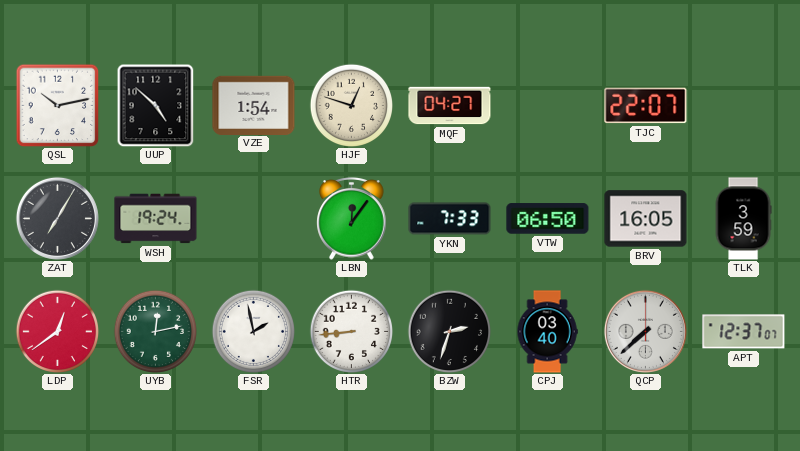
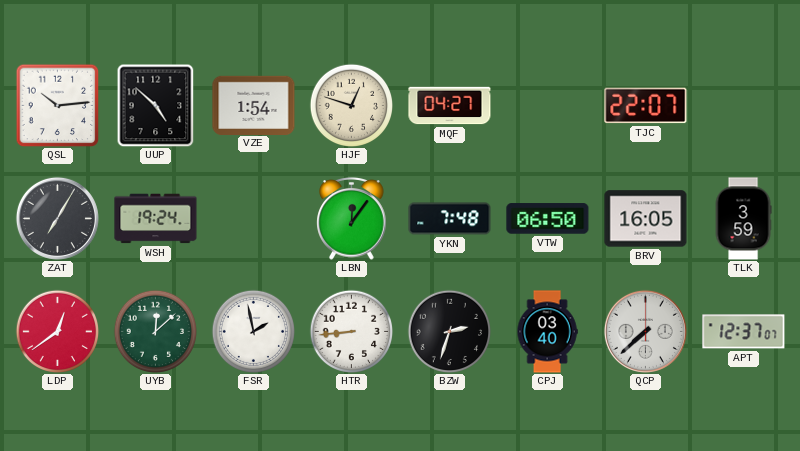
QSL: 10:13 -> 10:14 (57, 105)
YKN: 7:33 -> 7:48 (450, 219)
UYB: 12:13 -> 12:08 (155, 331)
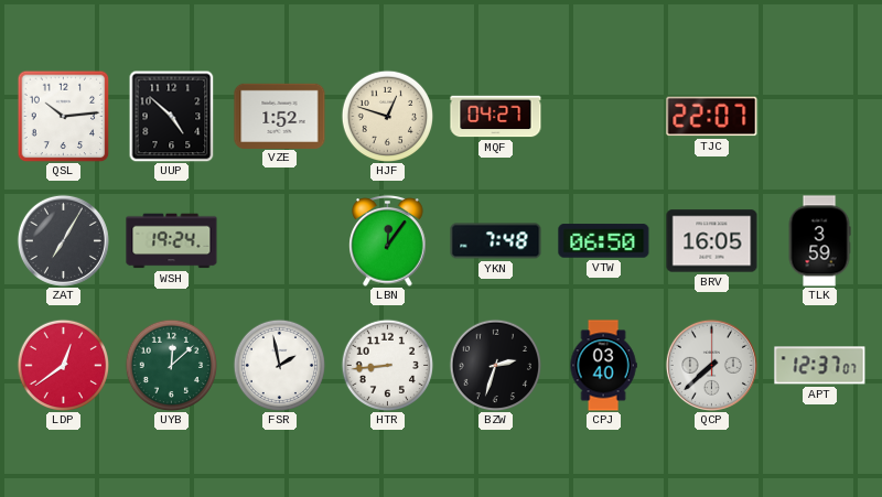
VZE: 1:54 -> 1:52 (280, 116)
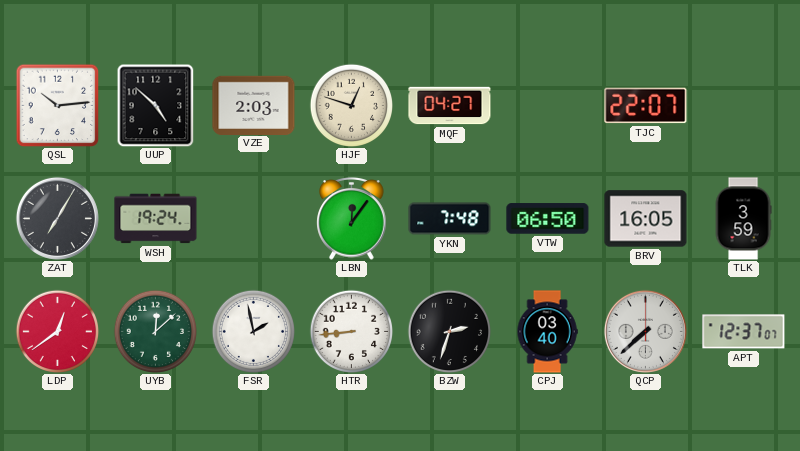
VZE: 1:52 -> 2:03 (254, 105)
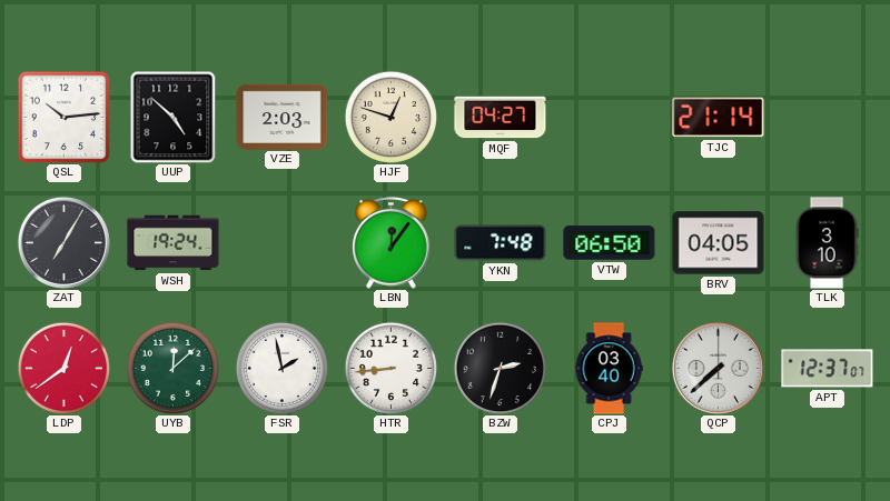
TJC: 22:07 -> 21:14 (719, 118)
BRV: 16:05 -> 04:05 (719, 243)
TLK: 3:59 -> 3:10 (827, 243)
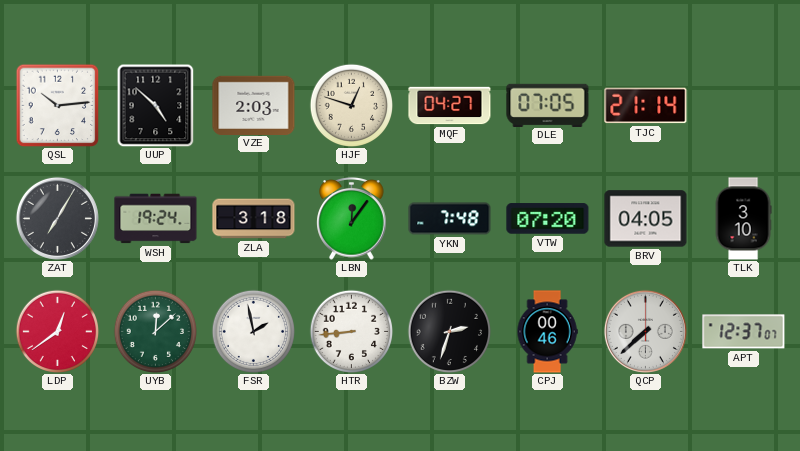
DLE: none -> 07:05 (548, 105)
ZLA: none -> 3:18 (254, 219)
VTW: 06:50 -> 07:20 (548, 219)
CPJ: 03:40 -> 00:46 (547, 332)
